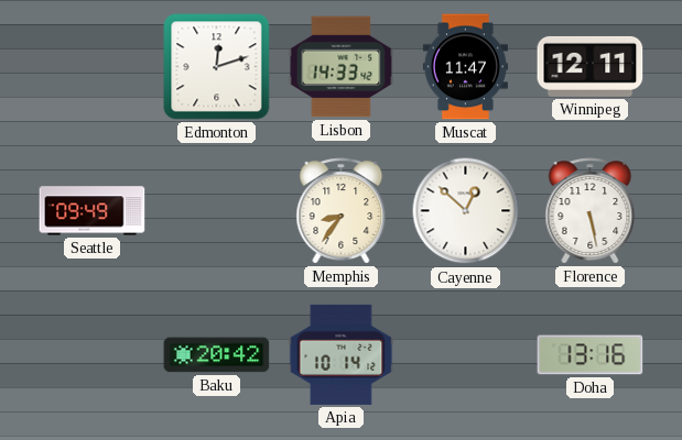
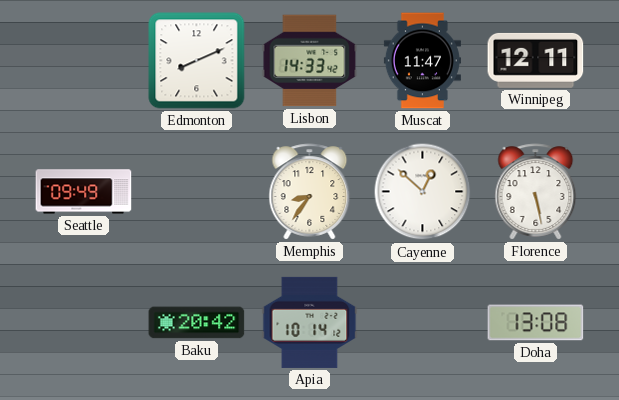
Edmonton: 12:12 -> 8:11 (197, 61)
Doha: 13:16 -> 13:08 (536, 323)
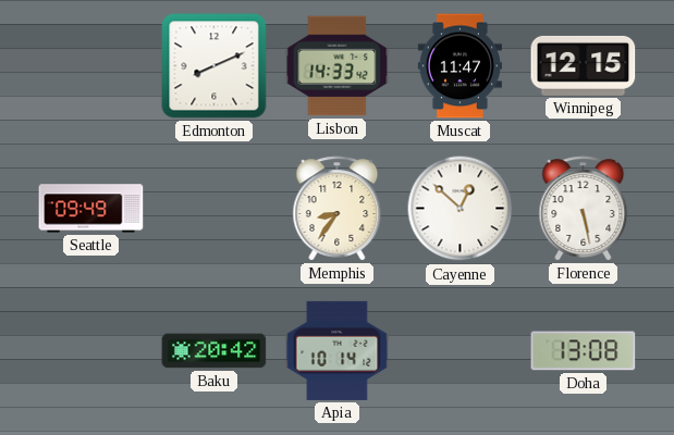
Winnipeg: 12:11 -> 12:15 (584, 65)
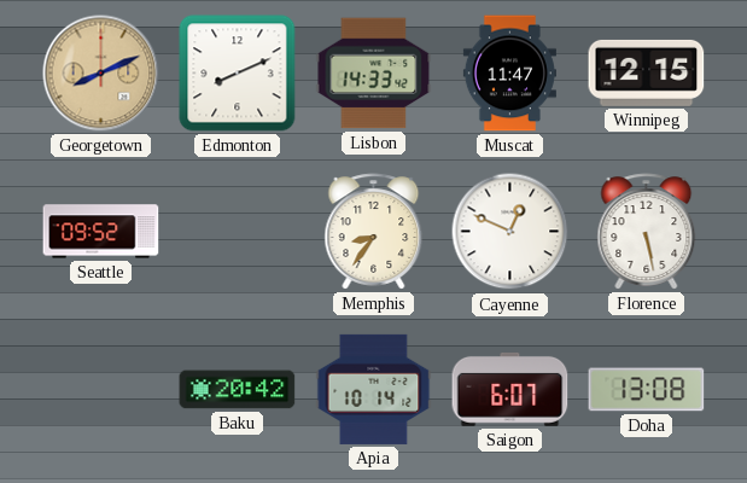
Georgetown: none -> 8:11 (101, 74)
Seattle: 09:49 -> 09:52 (101, 232)
Cayenne: 12:52 -> 12:49 (510, 232)
Saigon: none -> 6:07 (510, 389)
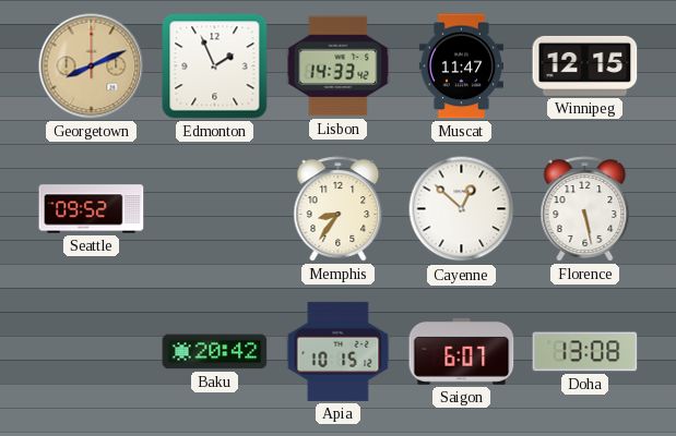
Edmonton: 8:11 -> 1:56 (215, 66)
Cayenne: 12:49 -> 12:52 (462, 209)
Apia: 10:14 -> 10:15 (339, 351)
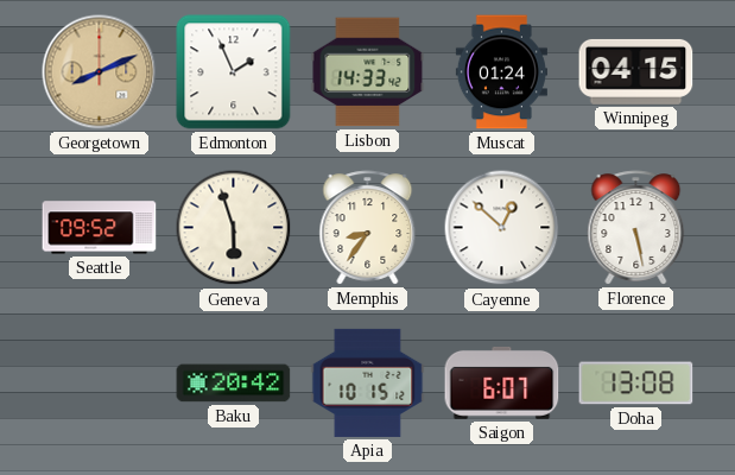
Muscat: 11:47 -> 01:24 (501, 72)
Winnipeg: 12:15 -> 04:15 (636, 71)
Geneva: none -> 5:57 (234, 228)
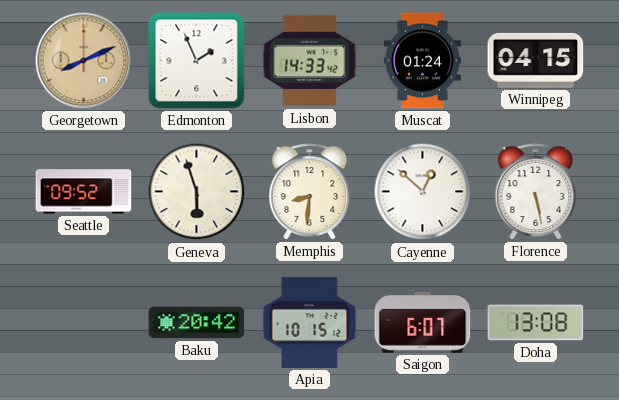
Memphis: 8:36 -> 8:31 (310, 192)
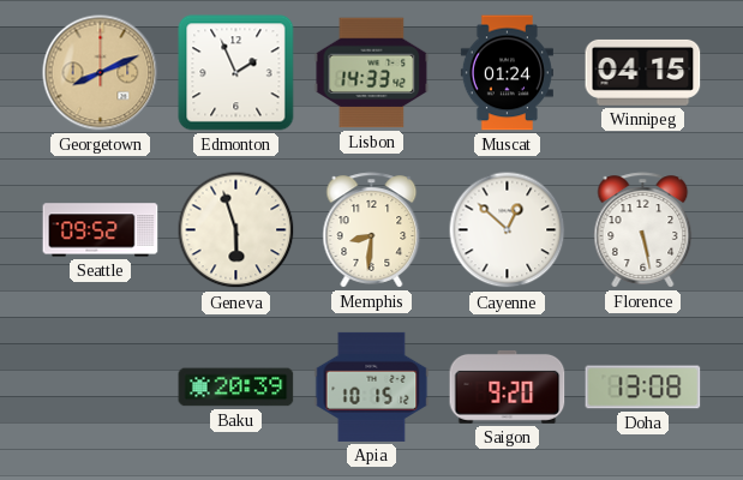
Baku: 20:42 -> 20:39 (236, 388)
Saigon: 6:07 -> 9:20 (508, 386)
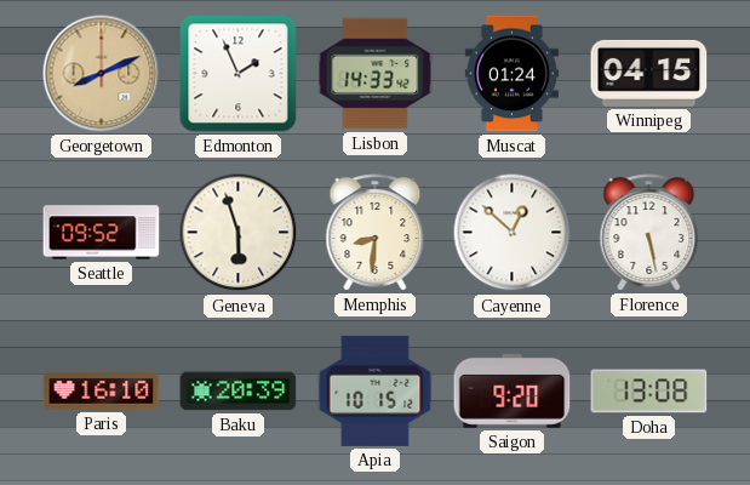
Paris: none -> 16:10 (102, 392)
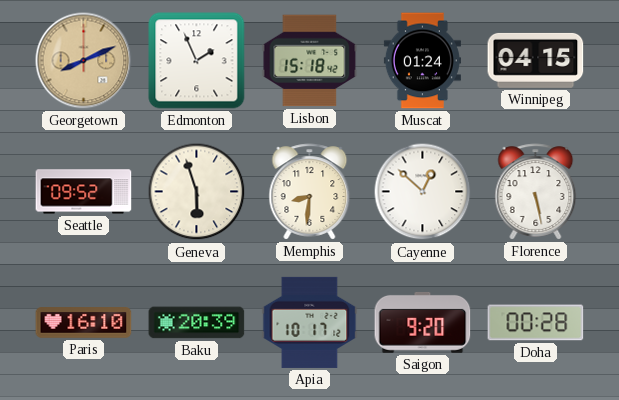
Lisbon: 14:33 -> 15:18 (310, 61)
Apia: 10:15 -> 10:17 (310, 322)
Doha: 13:08 -> 00:28 (536, 323)
